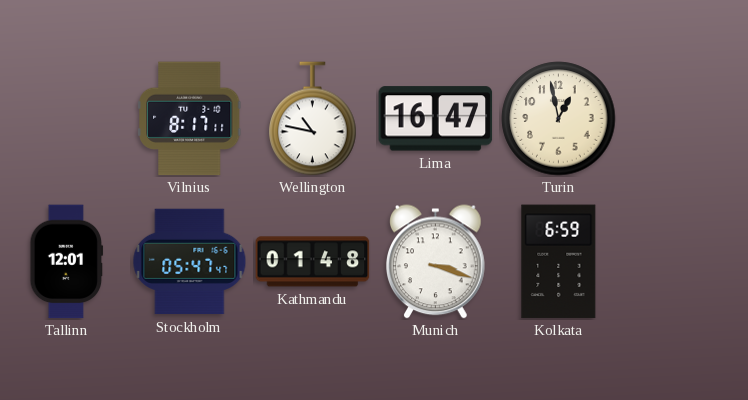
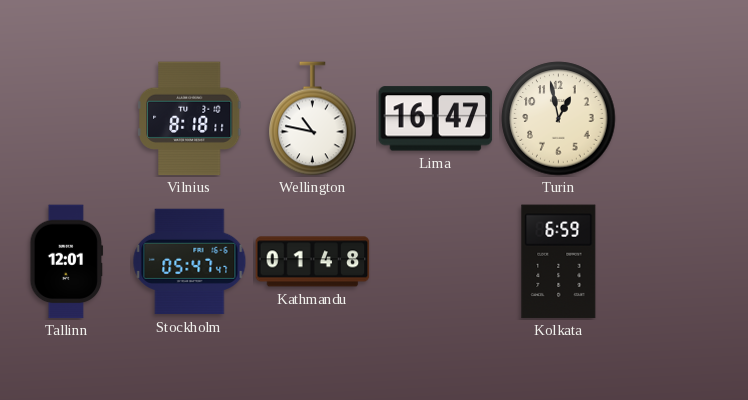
Vilnius: 8:17 -> 8:18 (190, 119)
Munich: 3:18 -> none (436, 262)
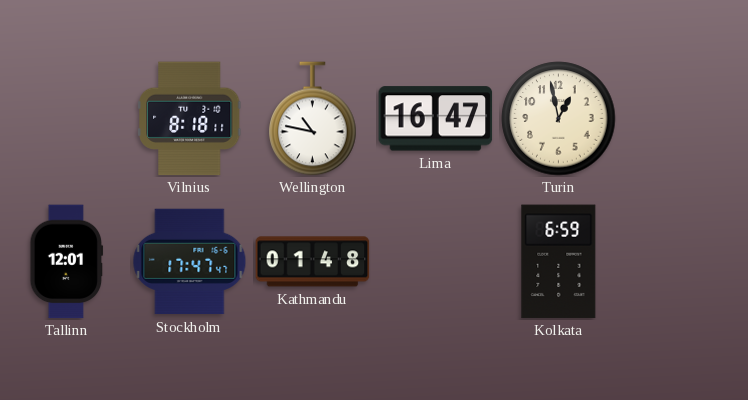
Stockholm: 05:47 -> 17:47 (190, 262)
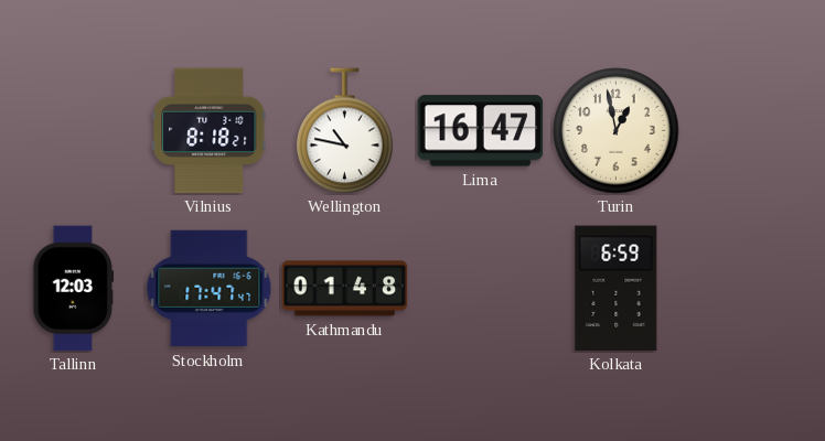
Vilnius: 8:18:11 -> 8:18:21 (210, 131)
Tallinn: 12:01 -> 12:03 (74, 289)
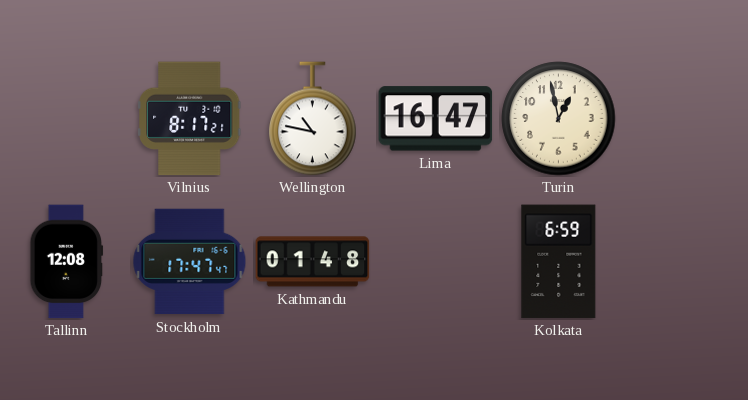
Vilnius: 8:18 -> 8:17 (190, 119)
Tallinn: 12:03 -> 12:08 (67, 262)
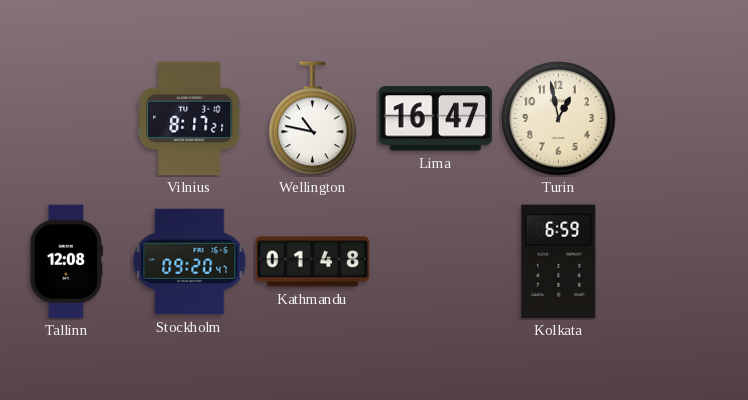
Stockholm: 17:47 -> 09:20 (190, 262)
